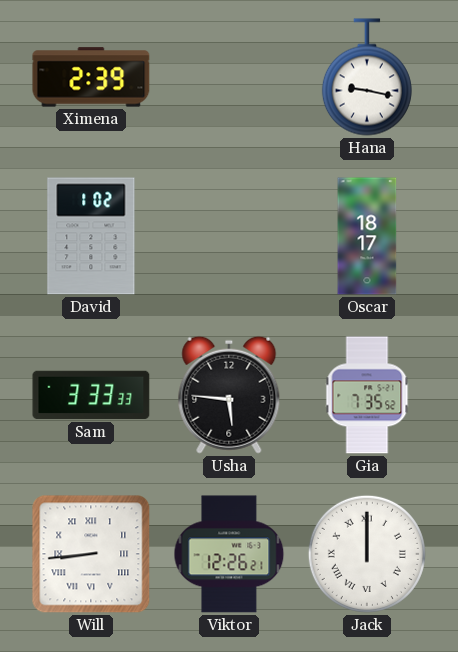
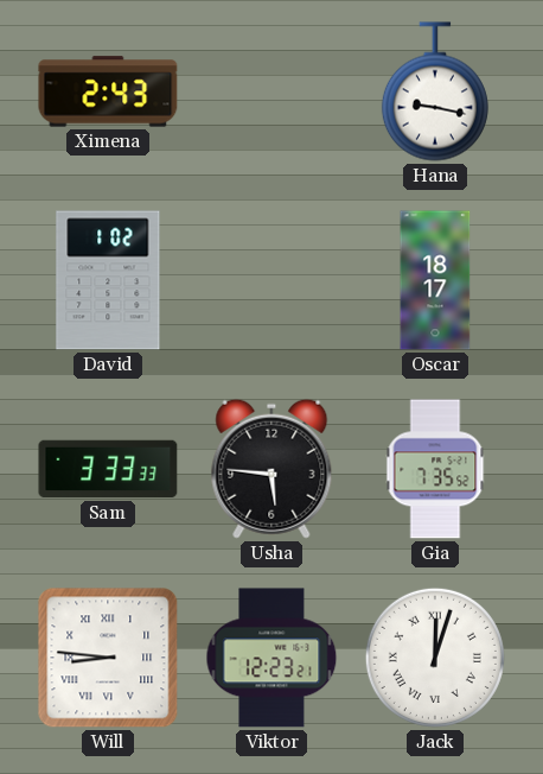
Ximena: 2:39 -> 2:43 (108, 91)
Will: 8:44 -> 8:46 (108, 658)
Viktor: 12:26 -> 12:23 (271, 658)
Jack: 12:00 -> 12:03 (435, 658)
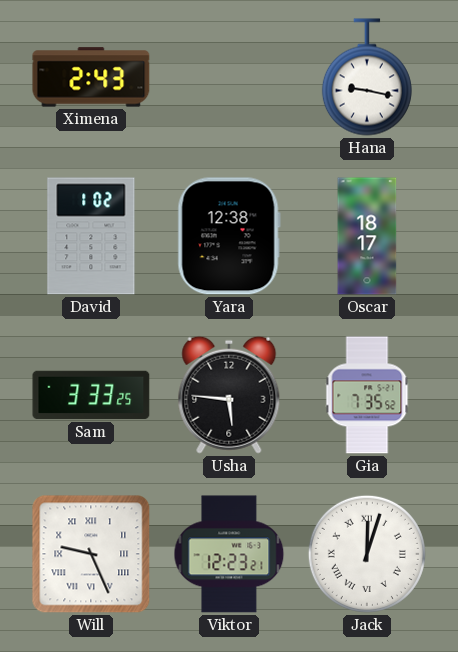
Yara: none -> 12:38 (229, 236)
Sam: 3:33:33 -> 3:33:25 (91, 395)
Will: 8:46 -> 9:26 (91, 554)
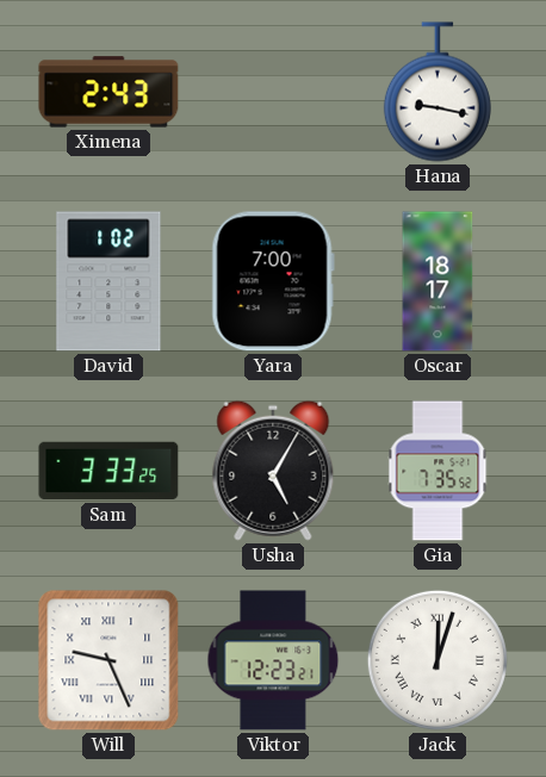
Yara: 12:38 -> 7:00 (273, 281)
Usha: 5:46 -> 5:05 (273, 471)
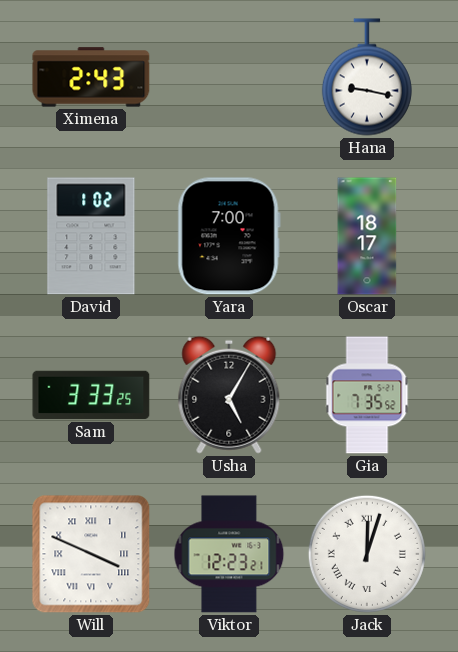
Will: 9:26 -> 3:49 (91, 554)
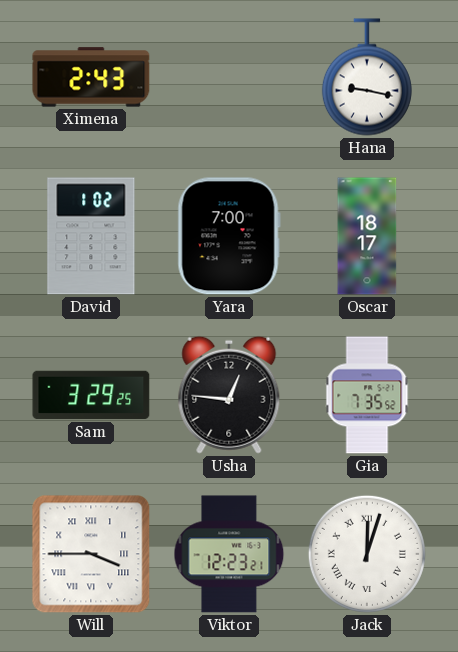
Sam: 3:33 -> 3:29 (91, 395)
Usha: 5:05 -> 12:46 (229, 395)
Will: 3:49 -> 3:45 (91, 554)
